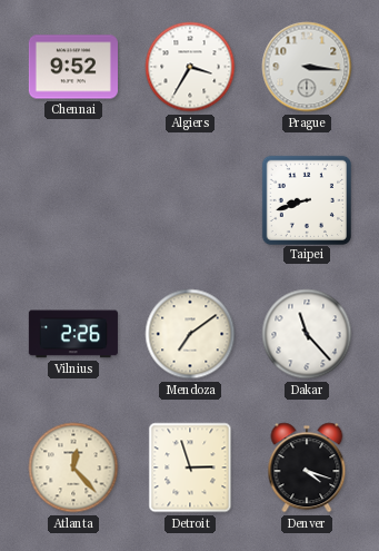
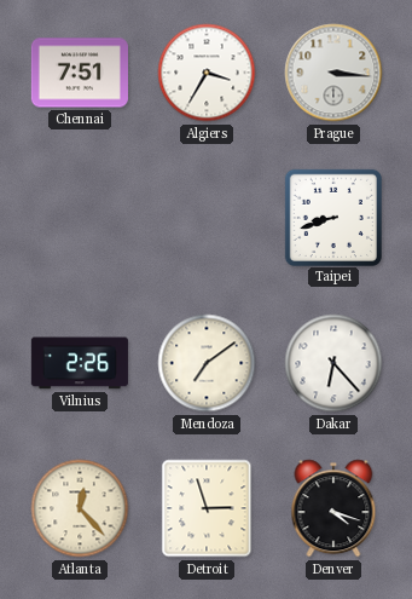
Chennai: 9:52 -> 7:51 (80, 73)
Dakar: 11:23 -> 6:23 (333, 363)
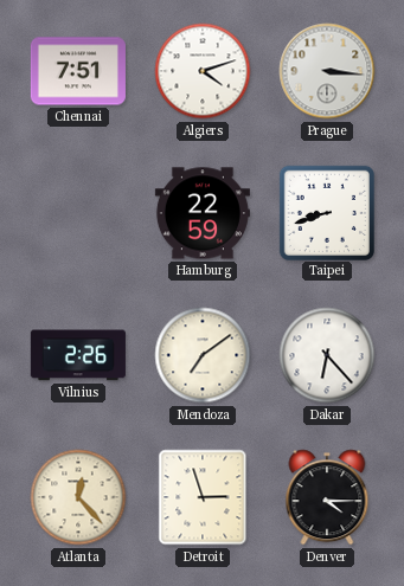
Algiers: 3:35 -> 4:12 (203, 71)
Hamburg: none -> 22:59 (203, 213)
Denver: 4:18 -> 4:15 (327, 497)
